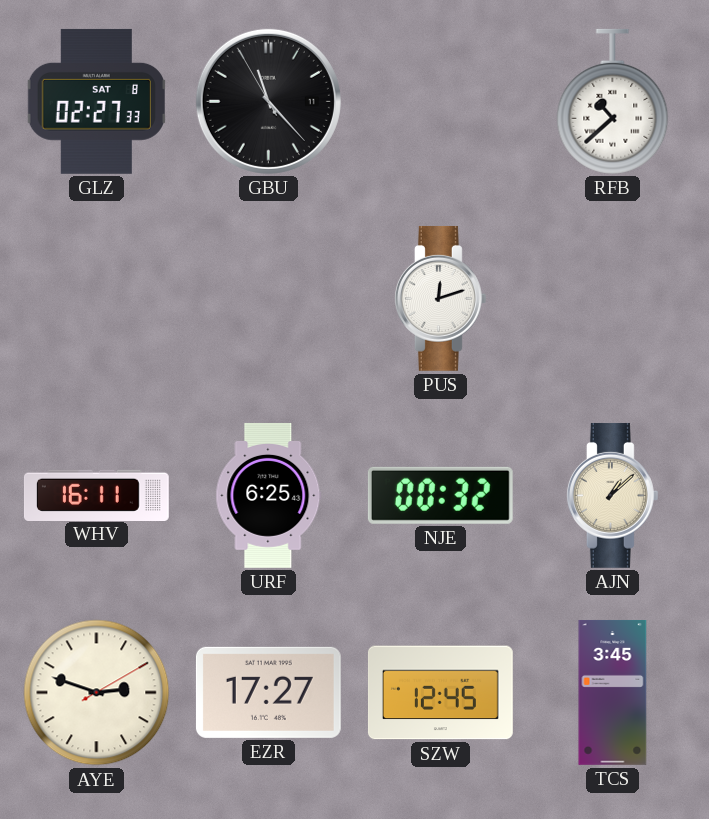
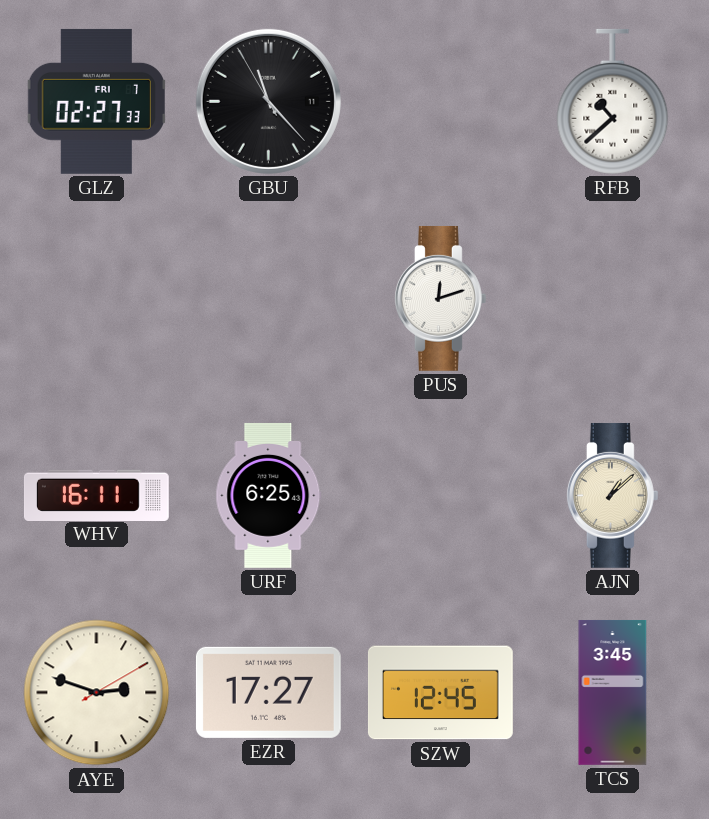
GLZ date: SAT 8 -> FRI 7 (96, 101)
NJE: 00:32 -> none (440, 495)
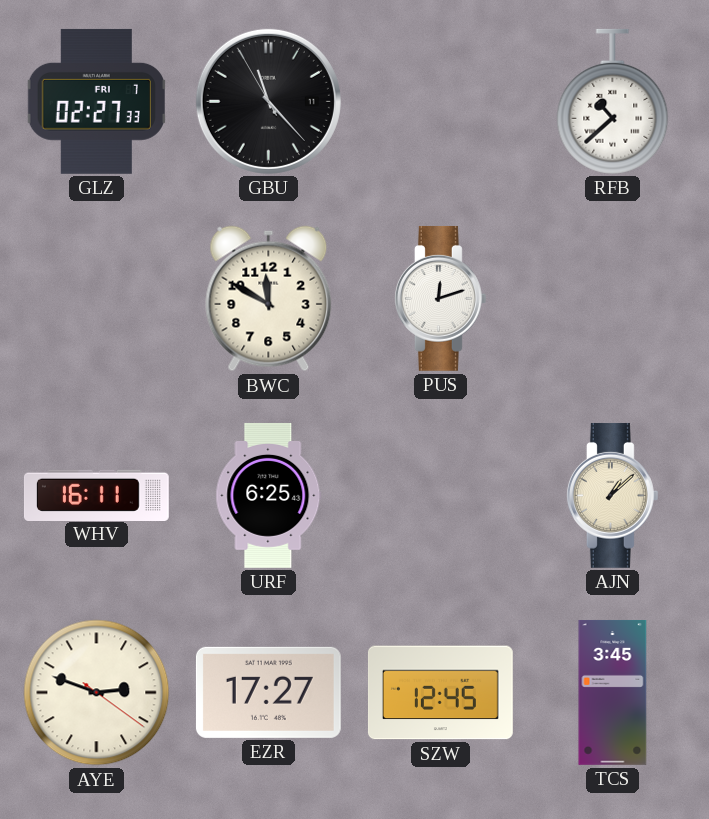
BWC: none -> 11:50 (269, 299)
AYE: 2:48:10 -> 2:48:21 (97, 693)
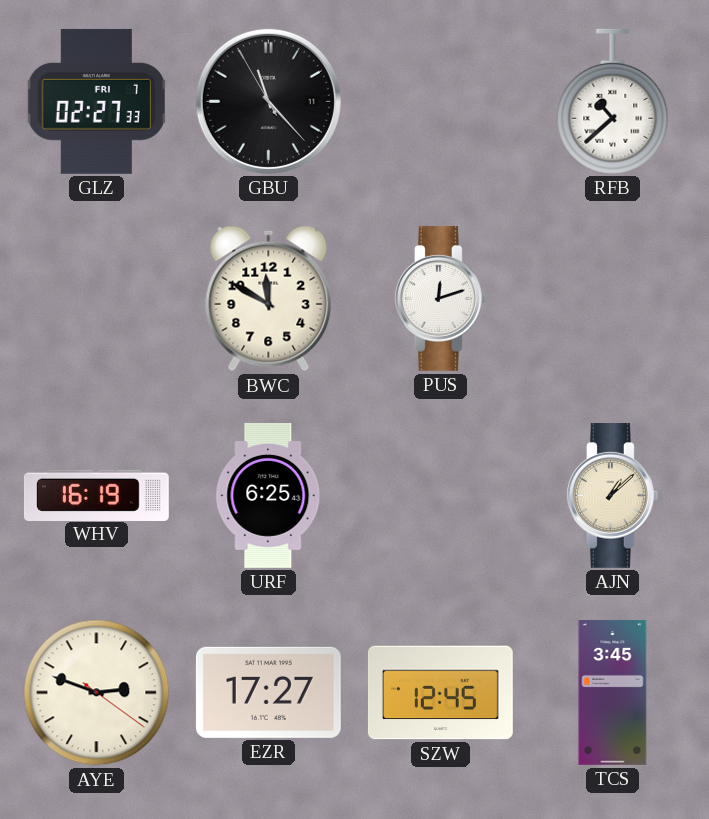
WHV: 16:11 -> 16:19 (96, 495)
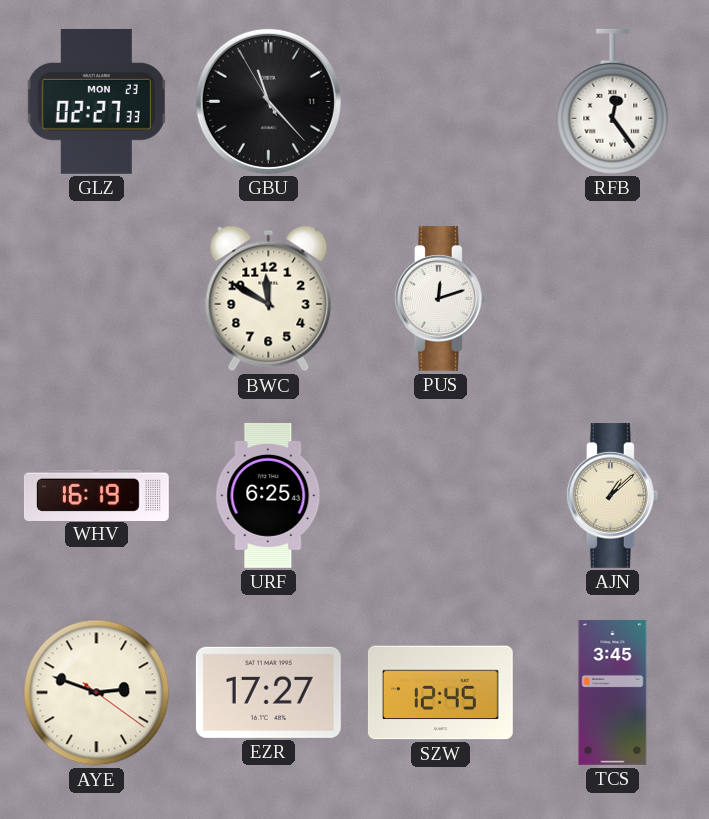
GLZ date: FRI 7 -> MON 23 (96, 101)
RFB: 10:38 -> 12:24 (613, 101)
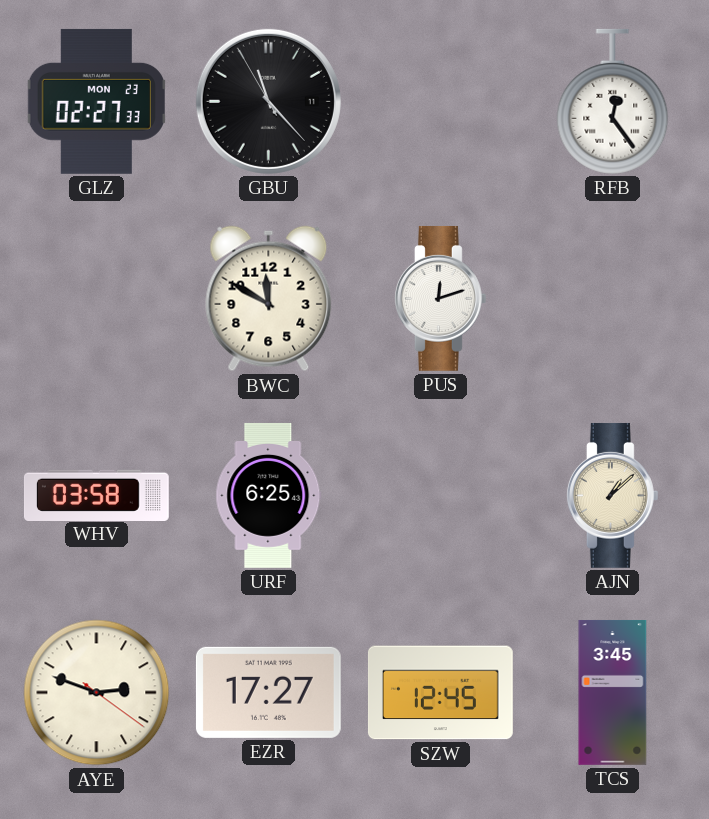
WHV: 16:19 -> 03:58 (96, 495)
